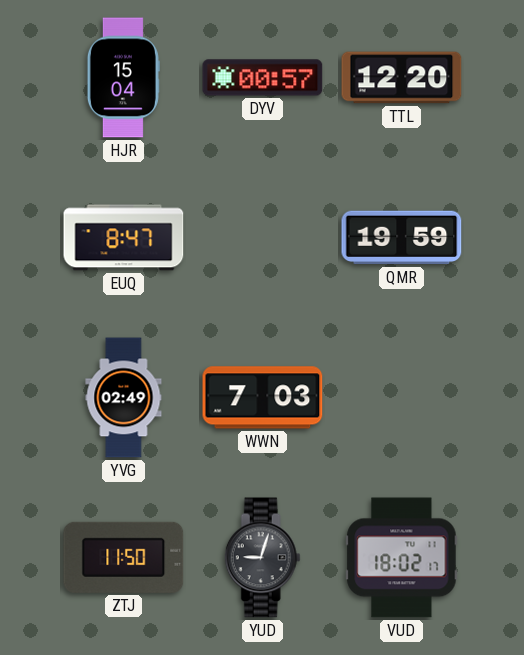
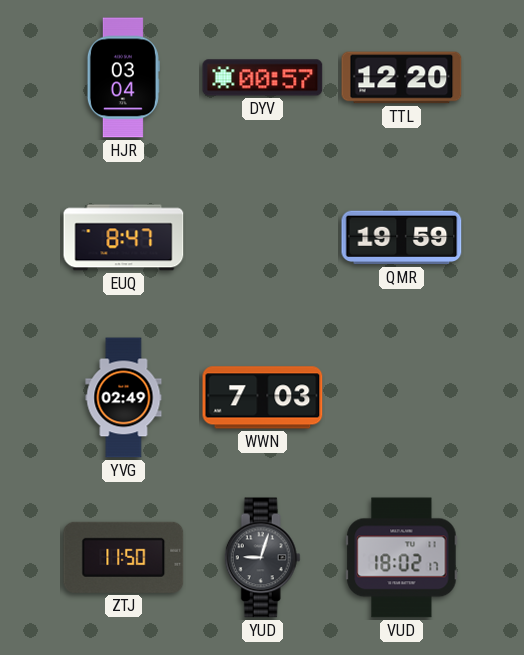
HJR: 15:04 -> 03:04 (123, 78)
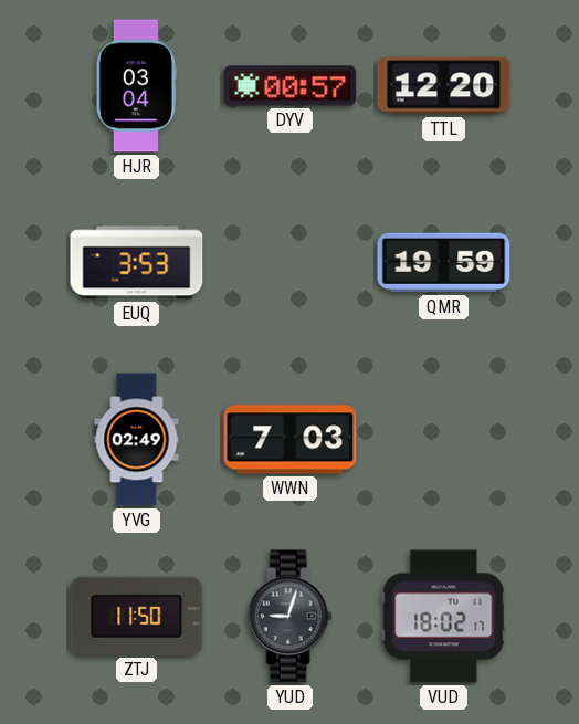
EUQ: 8:47 -> 3:53 (137, 263)
